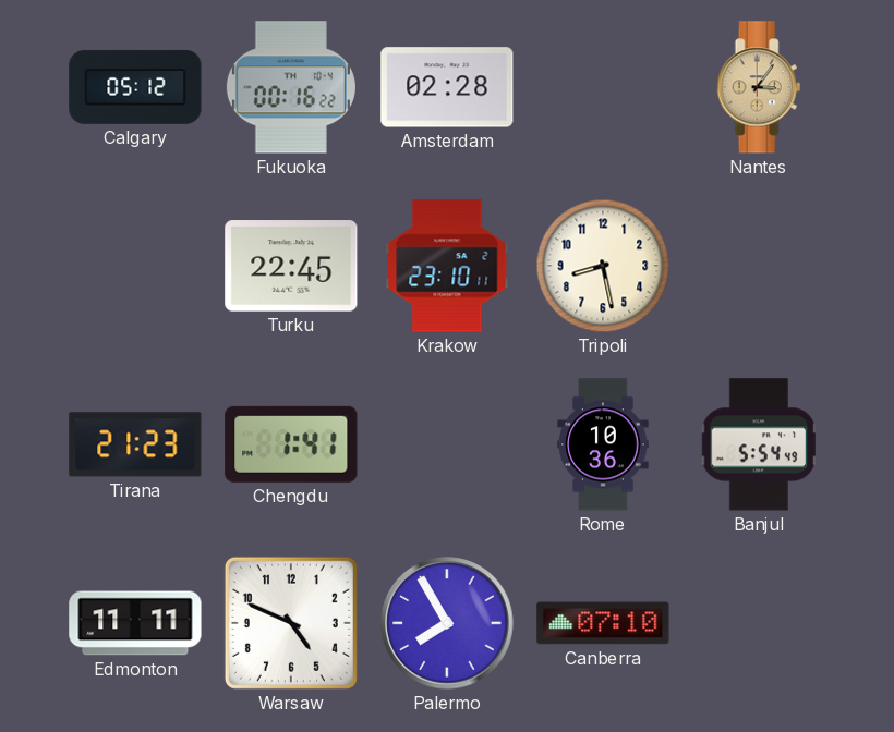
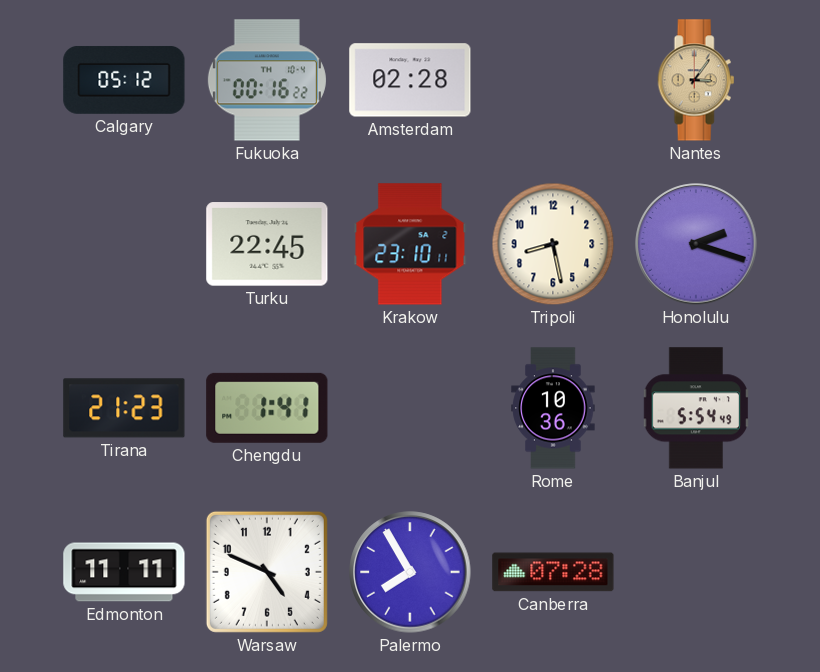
Honolulu: none -> 2:18 (696, 244)
Canberra: 07:10 -> 07:28 (553, 572)
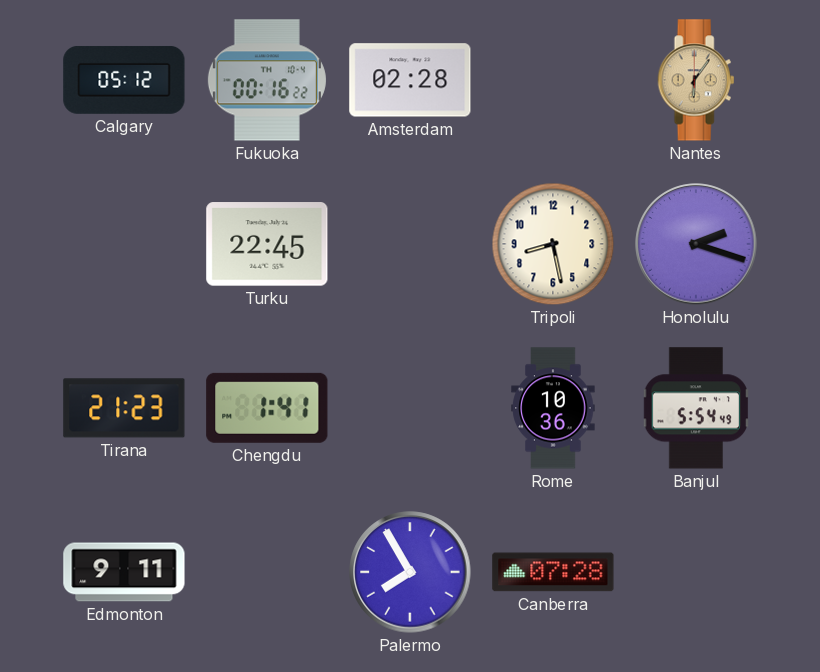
Nantes: 3:06 -> 6:06 (696, 80)
Krakow: 23:10 -> none (410, 244)
Edmonton: 11:11 -> 9:11 (124, 572)
Warsaw: 4:49 -> none (267, 572)
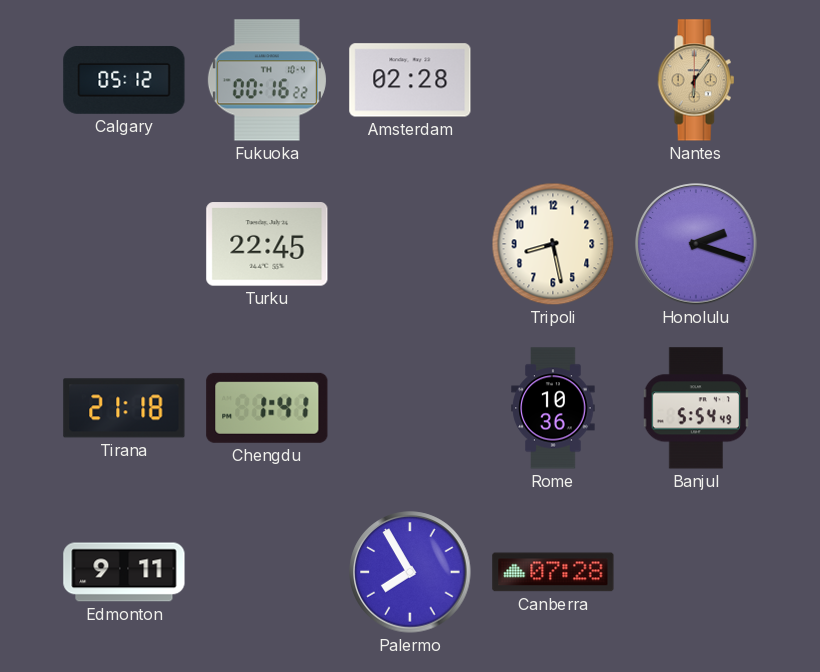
Tirana: 21:23 -> 21:18 (124, 408)
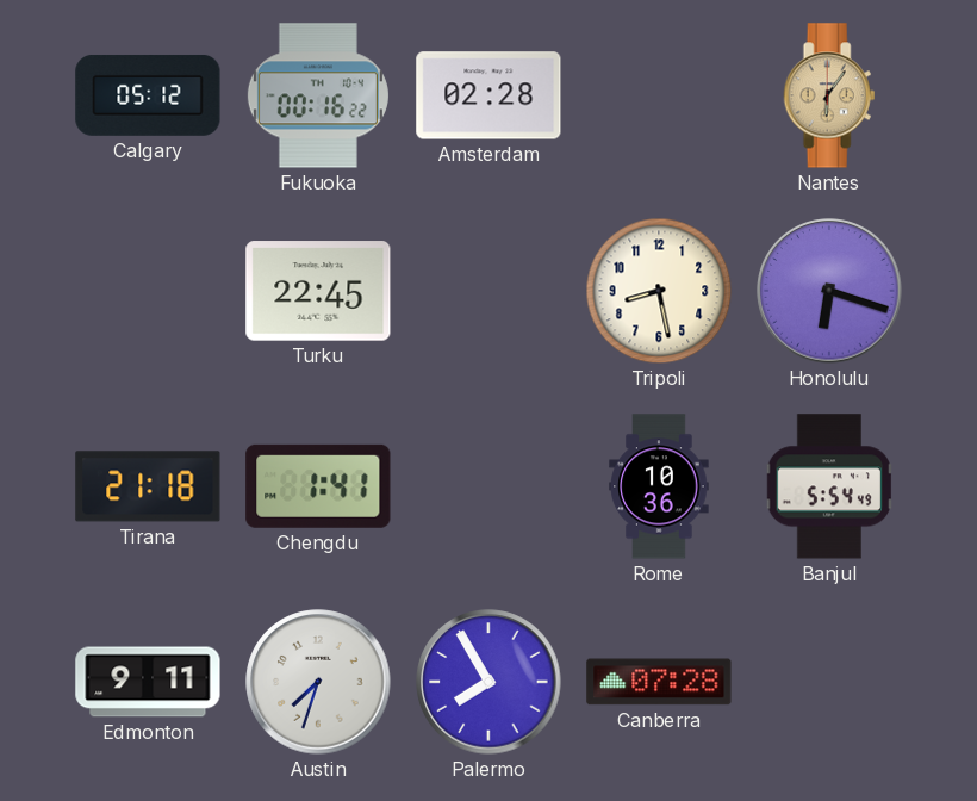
Honolulu: 2:18 -> 6:18 (829, 291)
Austin: none -> 7:33 (318, 682)
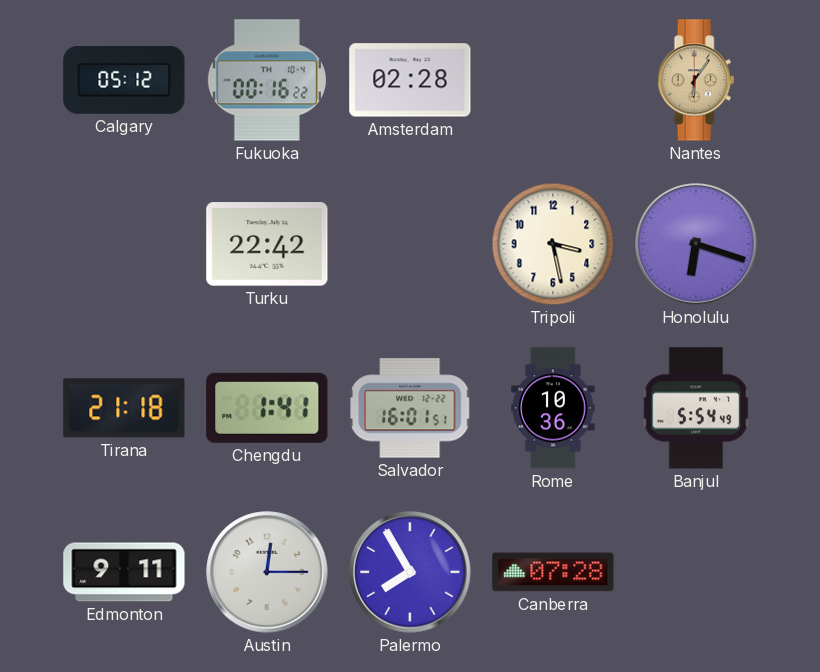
Turku: 22:45 -> 22:42 (267, 244)
Tripoli: 8:28 -> 3:28 (553, 244)
Salvador: none -> 16:01 (411, 408)
Austin: 7:33 -> 12:15 (267, 572)
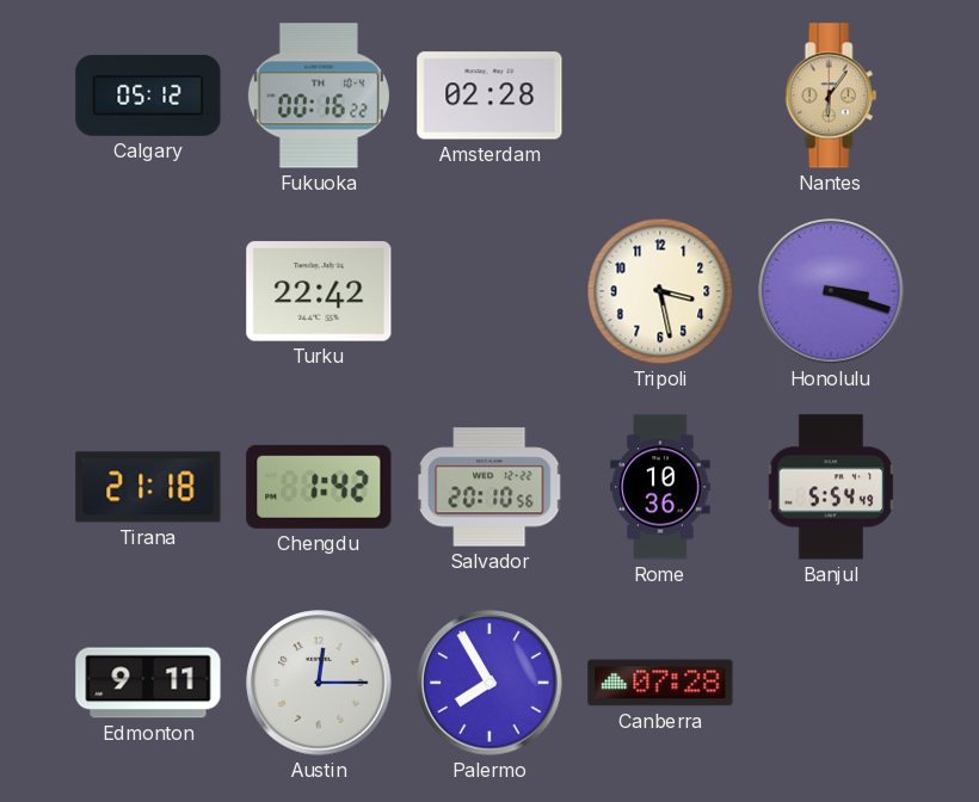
Honolulu: 6:18 -> 3:18 (831, 291)
Chengdu: 1:41 -> 1:42 (319, 487)
Salvador: 16:01 -> 20:10 (491, 487)
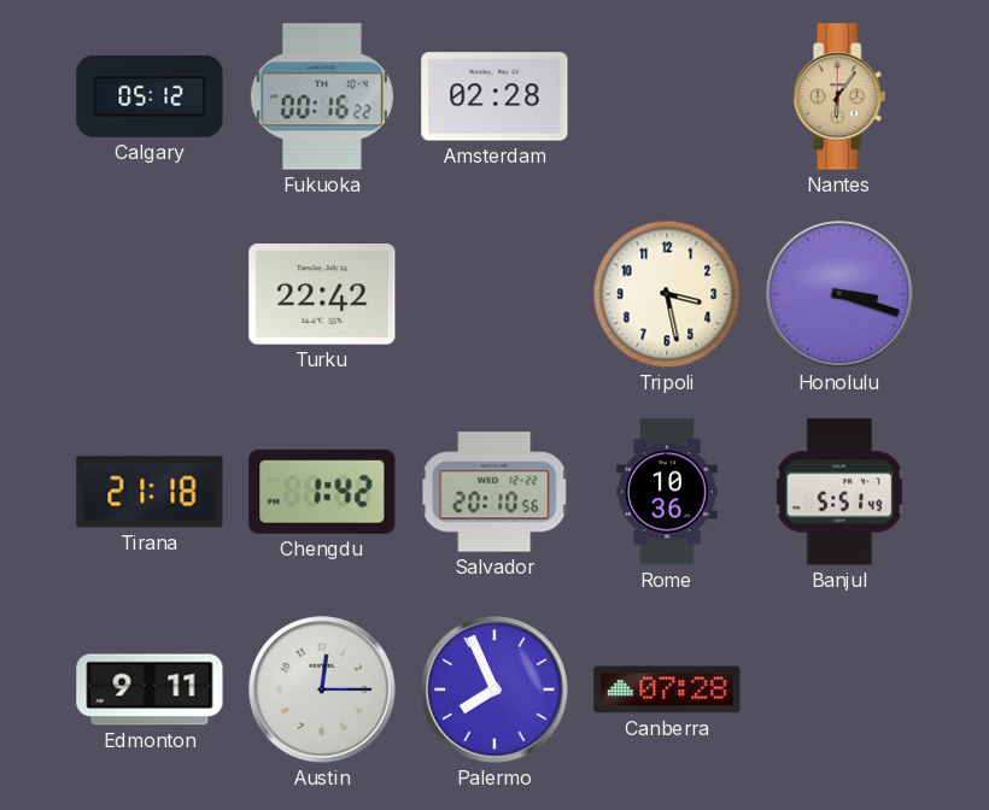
Banjul: 5:54 -> 5:51 (838, 492)
Palermo: 7:55 -> 7:56 (494, 689)
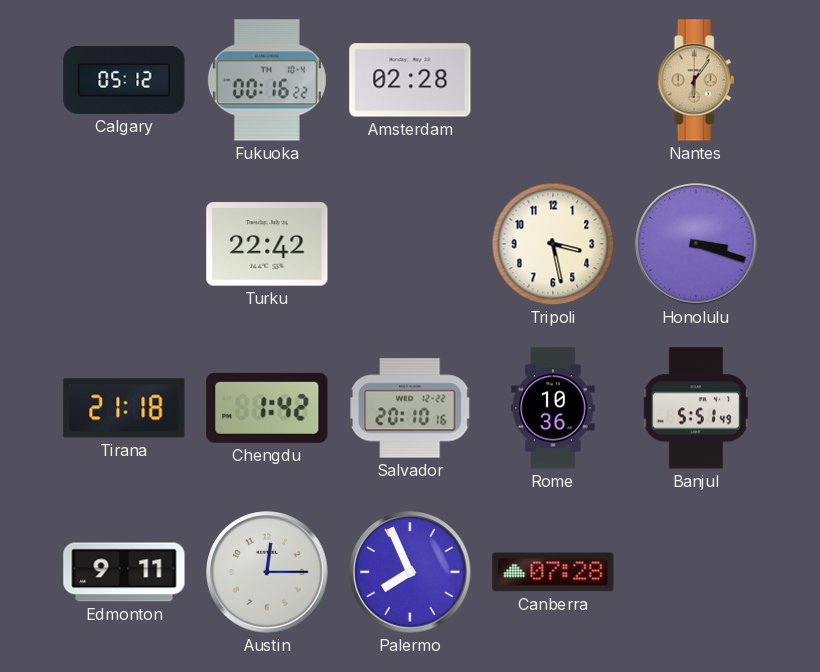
Salvador: 20:10:56 -> 20:10:16 (411, 408)
